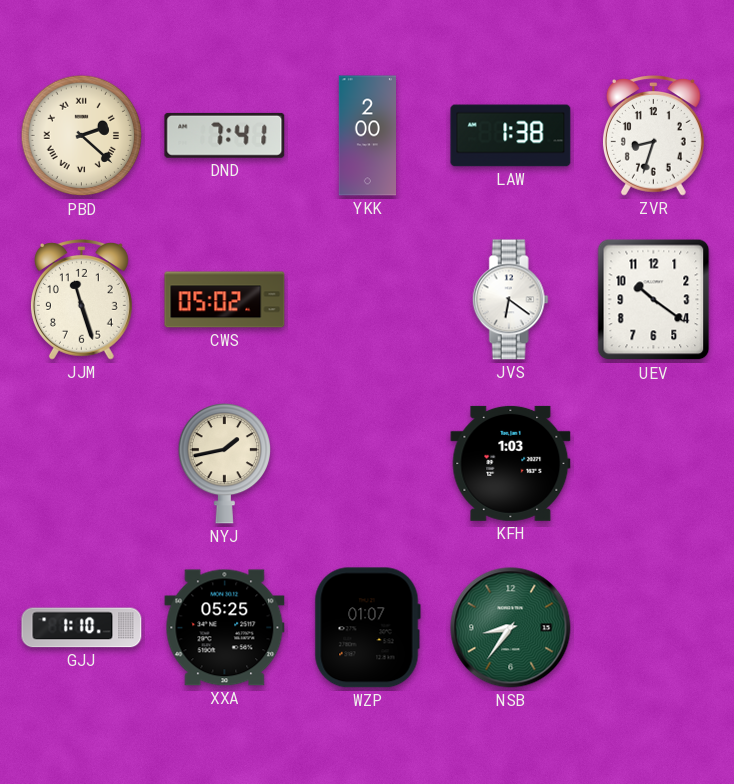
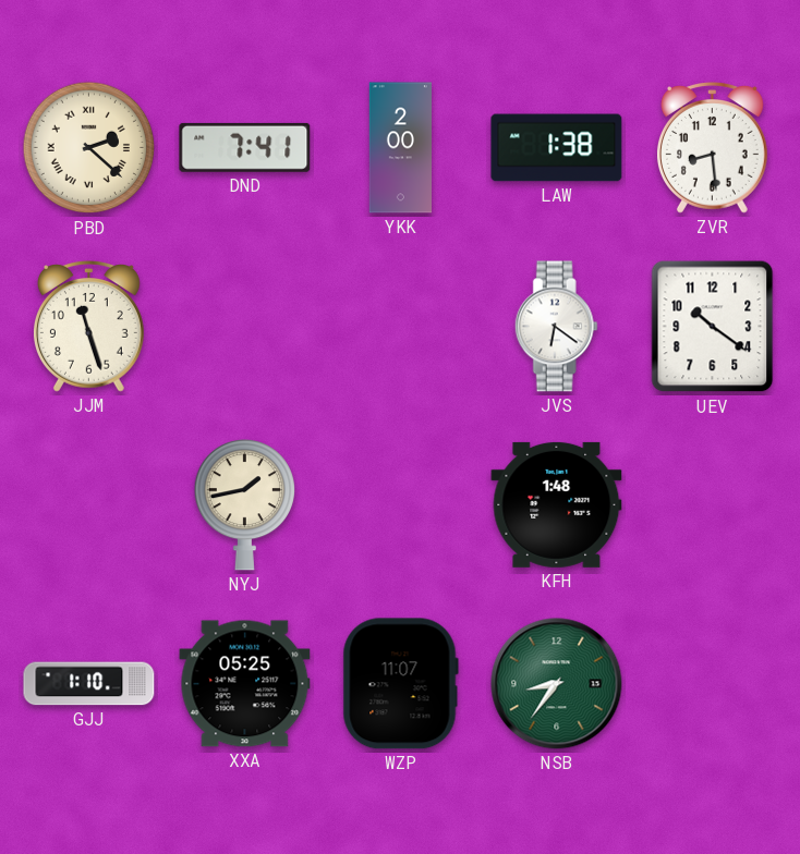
ZVR: 8:33 -> 8:29 (712, 148)
CWS: 05:02 -> none (225, 300)
KFH: 1:03 -> 1:48 (557, 504)
WZP: 01:07 -> 11:07 (400, 684)
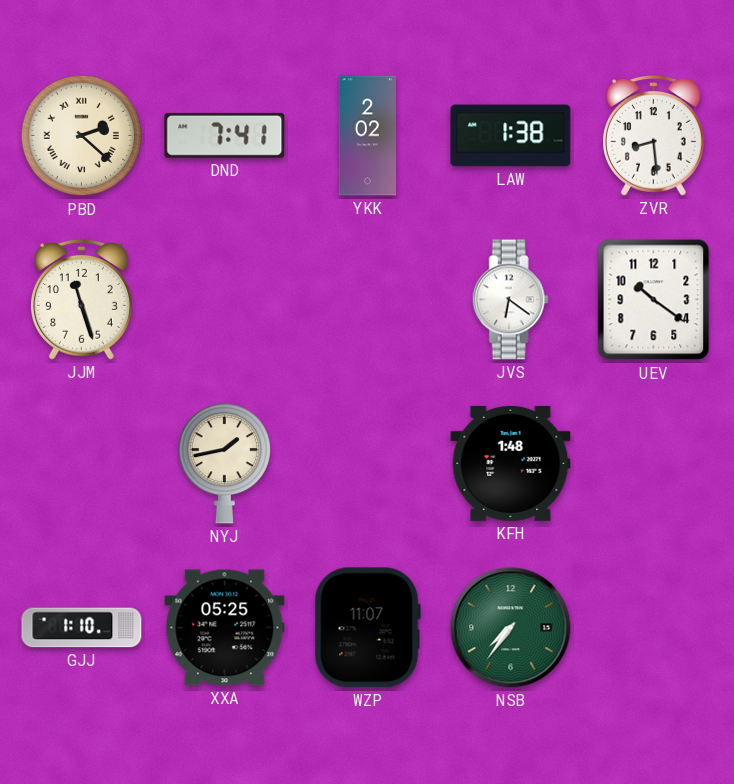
YKK: 2:00 -> 2:02 (367, 136)
NSB: 8:36 -> 7:36 (511, 628)
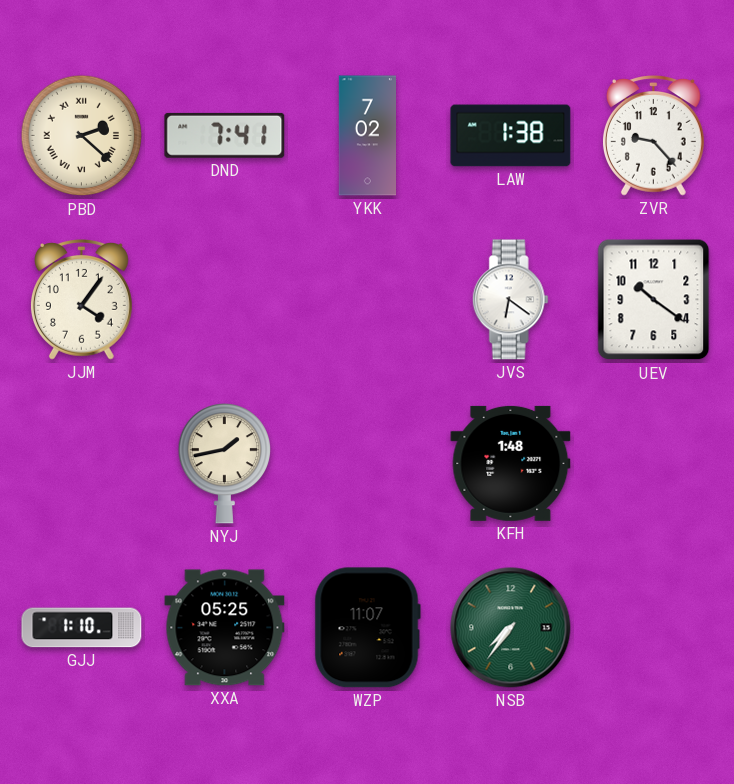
YKK: 2:02 -> 7:02 (367, 136)
ZVR: 8:29 -> 9:23 (653, 136)
JJM: 11:27 -> 4:06 (81, 300)
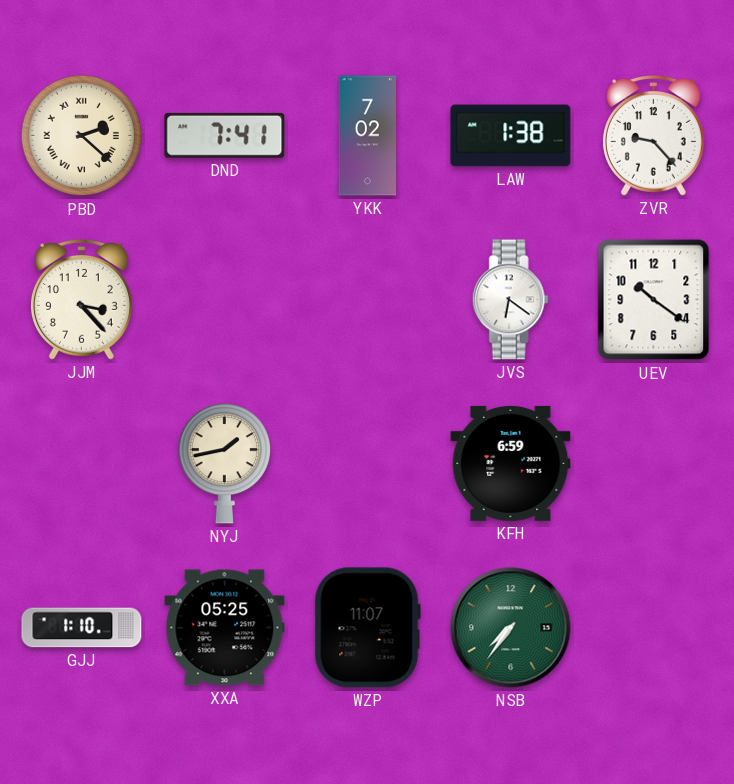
JJM: 4:06 -> 3:23 (81, 300)
KFH: 1:48 -> 6:59 (511, 463)
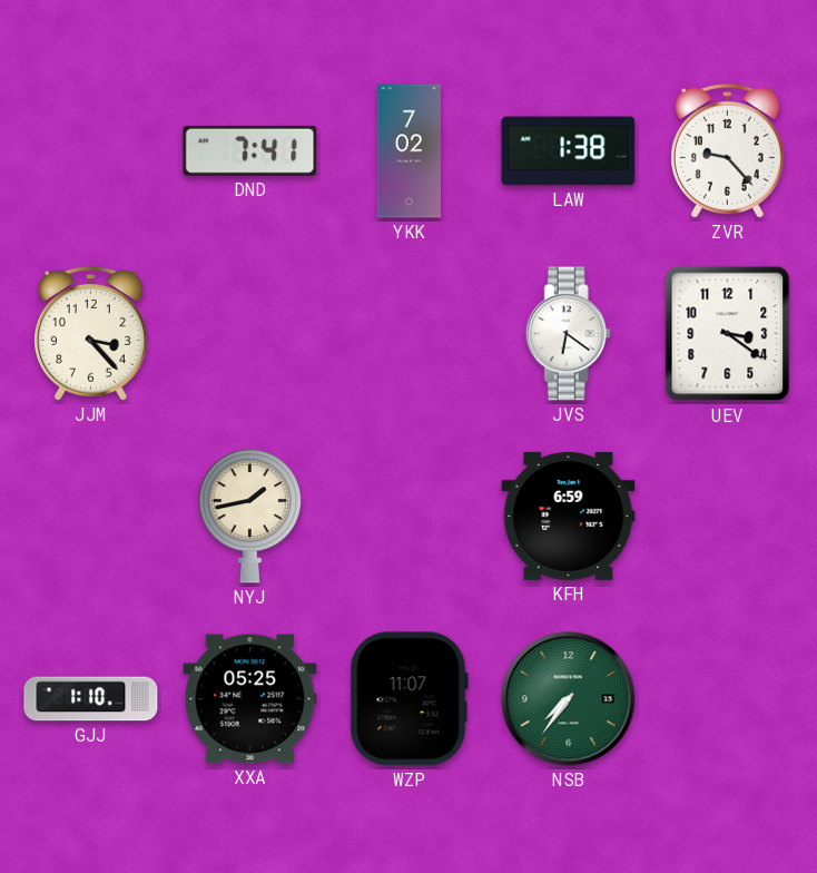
PBD: 2:22 -> none (82, 136)
UEV: 10:21 -> 3:21 (728, 334)
